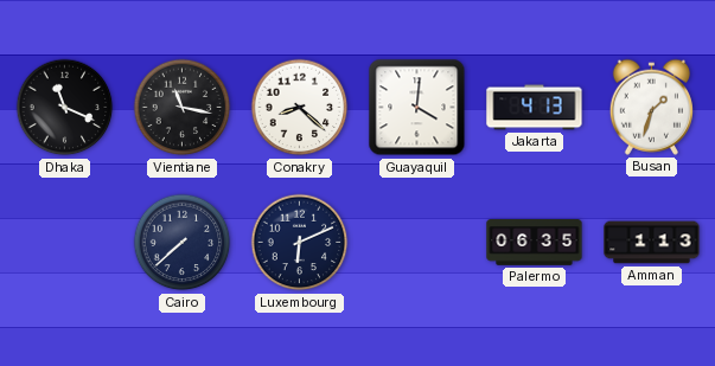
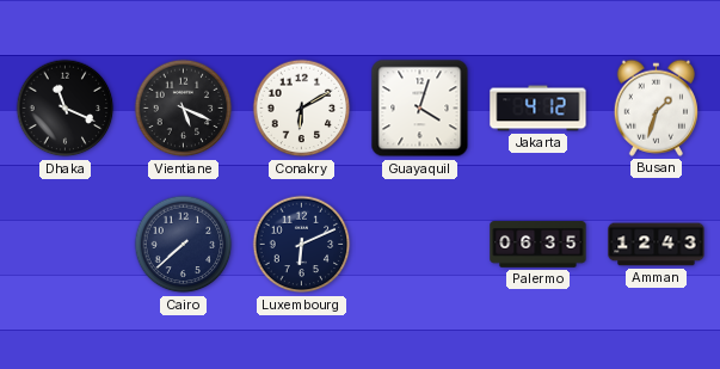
Vientiane: 11:17 -> 5:19 (184, 109)
Conakry: 8:22 -> 6:10 (302, 109)
Guayaquil: 4:01 -> 4:03 (420, 109)
Jakarta: 4:13 -> 4:12 (539, 109)
Amman: 1:13 -> 12:43 (657, 245)
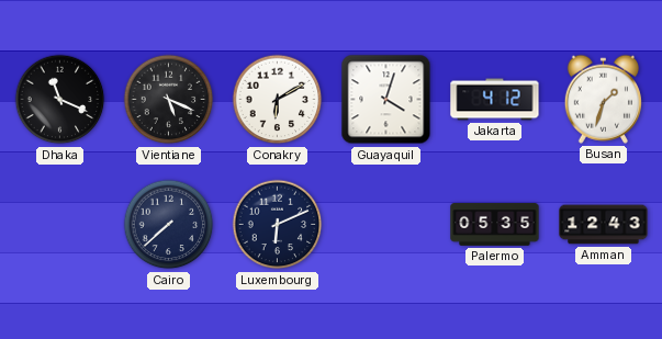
Palermo: 06:35 -> 05:35 (495, 225)
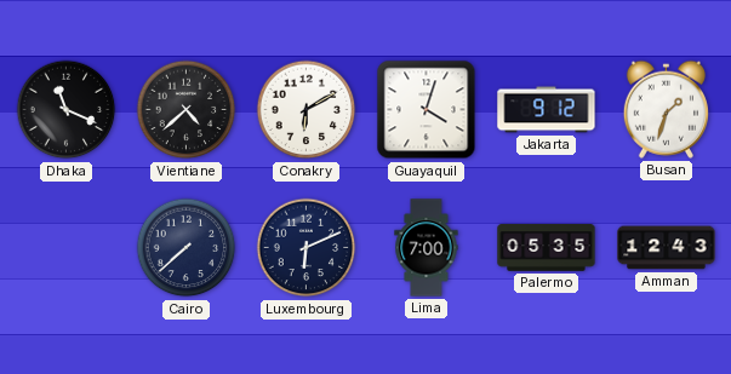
Vientiane: 5:19 -> 4:38 (187, 110)
Jakarta: 4:12 -> 9:12 (547, 110)
Lima: none -> 7:00 (427, 248)
